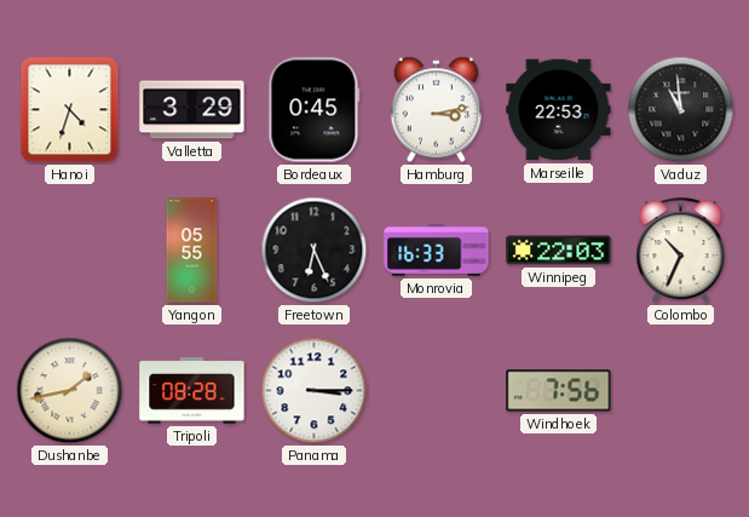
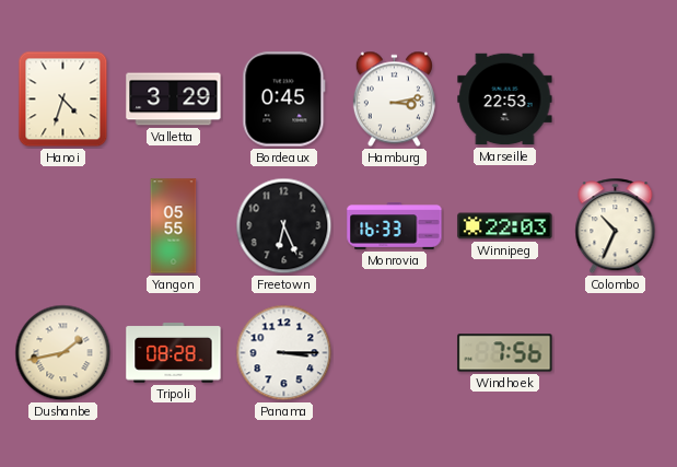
Vaduz: 10:59 -> none (681, 110)
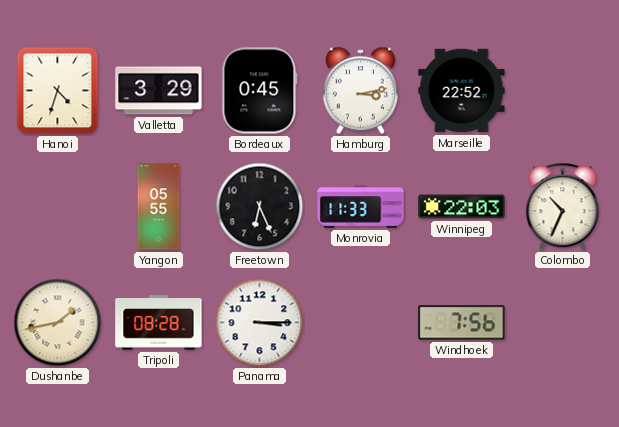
Marseille: 22:53 -> 22:52 (462, 91)
Monrovia: 16:33 -> 11:33 (361, 207)
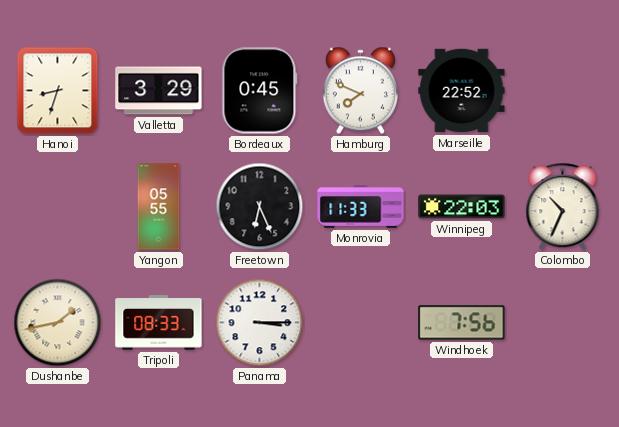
Hanoi: 4:33 -> 8:33 (58, 91)
Hamburg: 3:13 -> 7:49 (360, 91)
Tripoli: 08:28 -> 08:33 (159, 323)
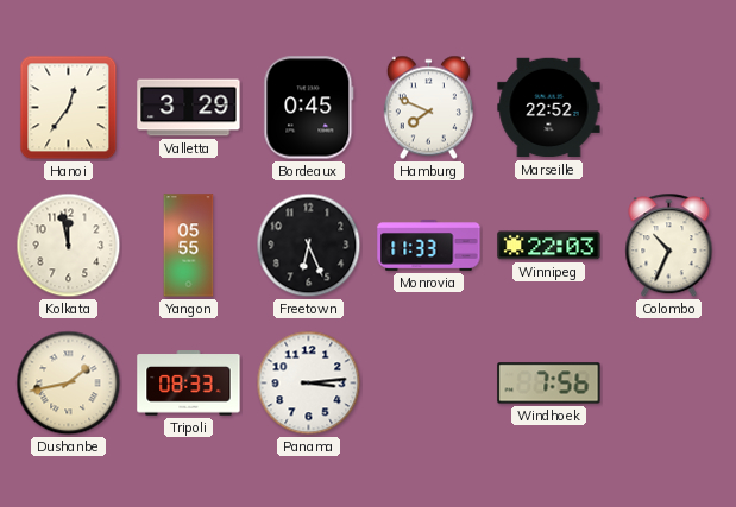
Hanoi: 8:33 -> 12:36 (69, 108)
Kolkata: none -> 11:58 (69, 246)
Panama: 3:15 -> 3:14 (309, 384)
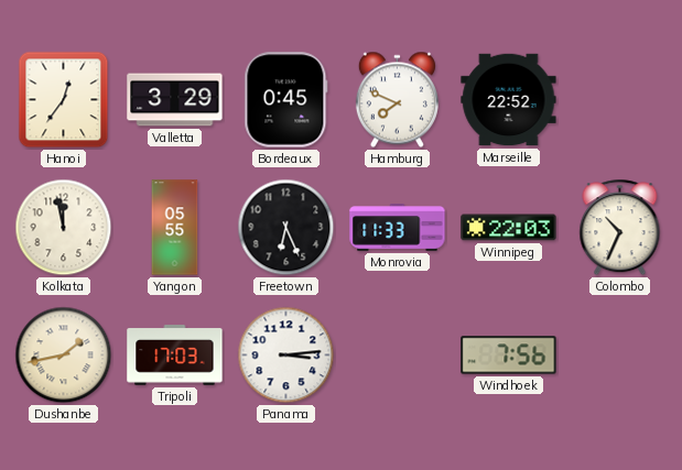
Tripoli: 08:33 -> 17:03 (175, 356)
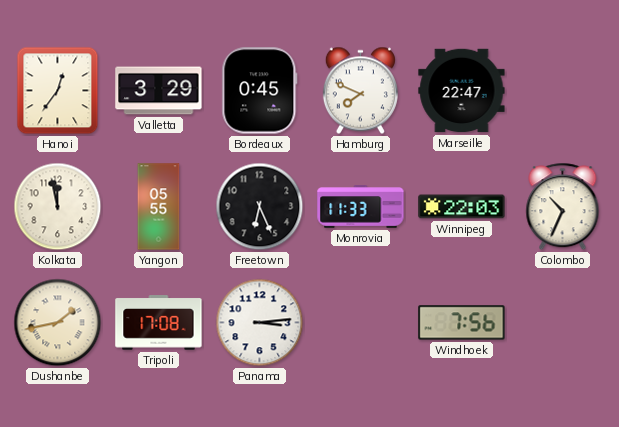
Marseille: 22:52 -> 22:47 (462, 91)
Tripoli: 17:03 -> 17:08 (159, 323)
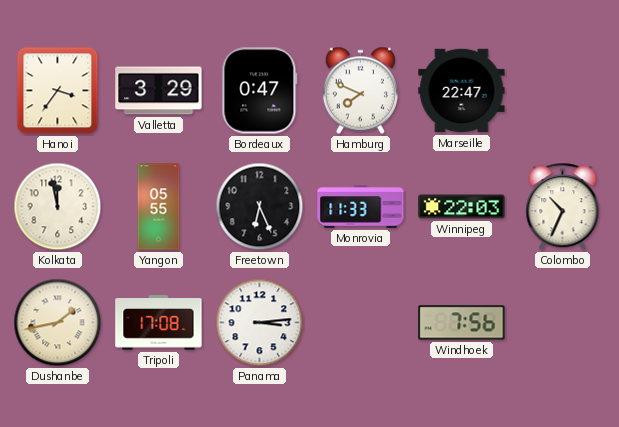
Hanoi: 12:36 -> 3:36 (58, 91)
Bordeaux: 0:45 -> 0:47 (260, 91)
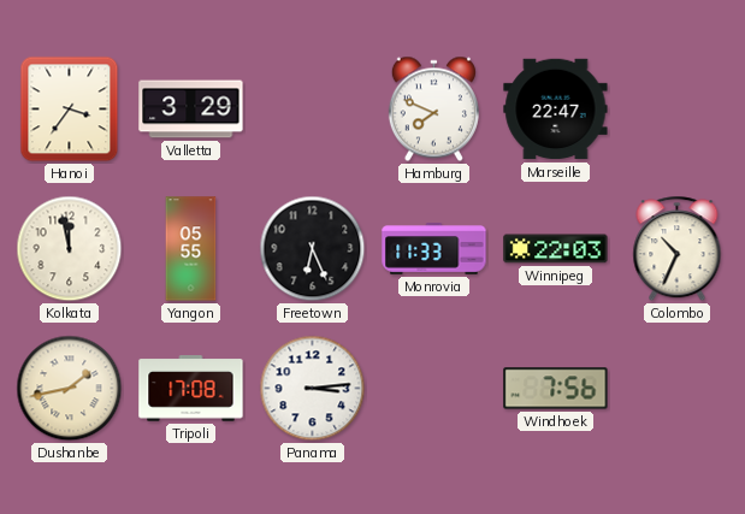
Bordeaux: 0:47 -> none (260, 91)
